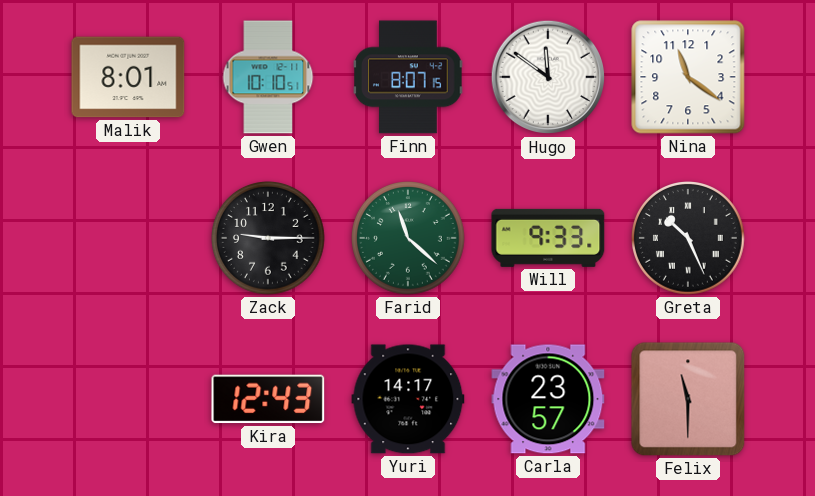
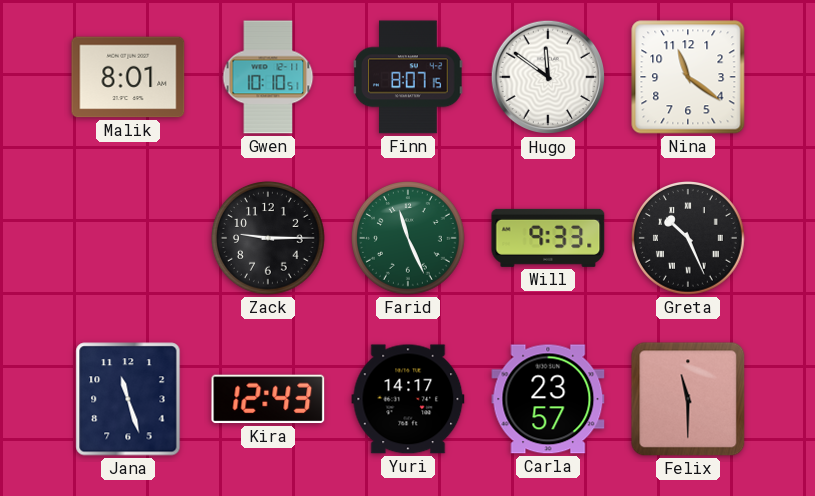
Farid: 11:22 -> 11:26 (409, 239)
Jana: none -> 11:27 (128, 399)
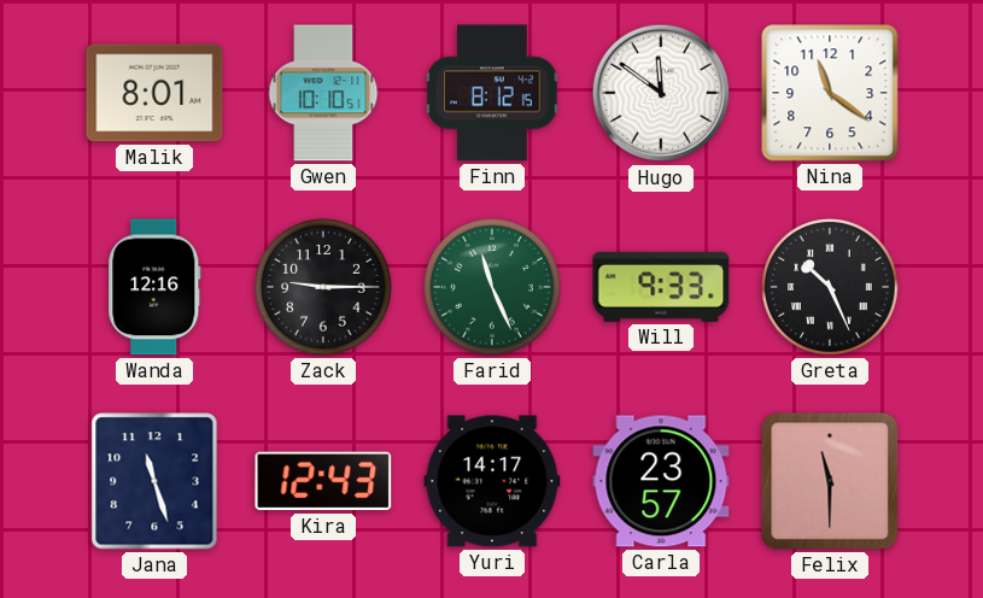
Finn: 8:07 -> 8:12 (492, 93)
Wanda: none -> 12:16 (154, 287)
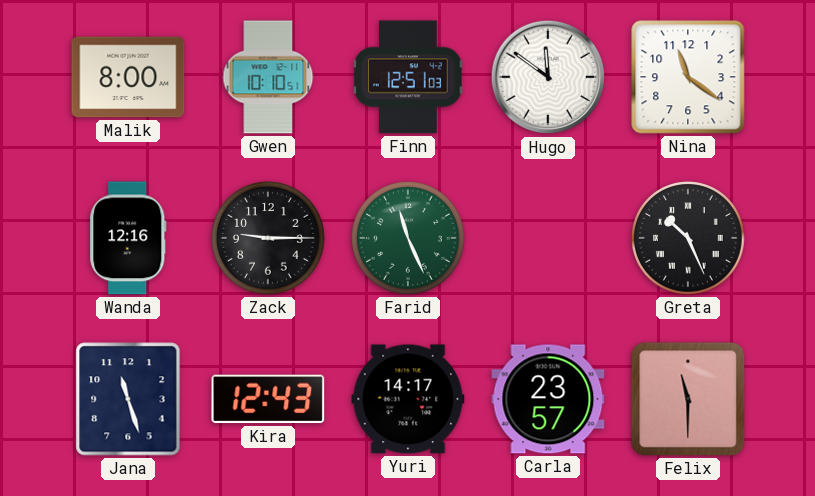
Malik: 8:01 -> 8:00 (128, 77)
Finn: 8:12 -> 12:51 (408, 77)
Will: 9:33 -> none (661, 287)
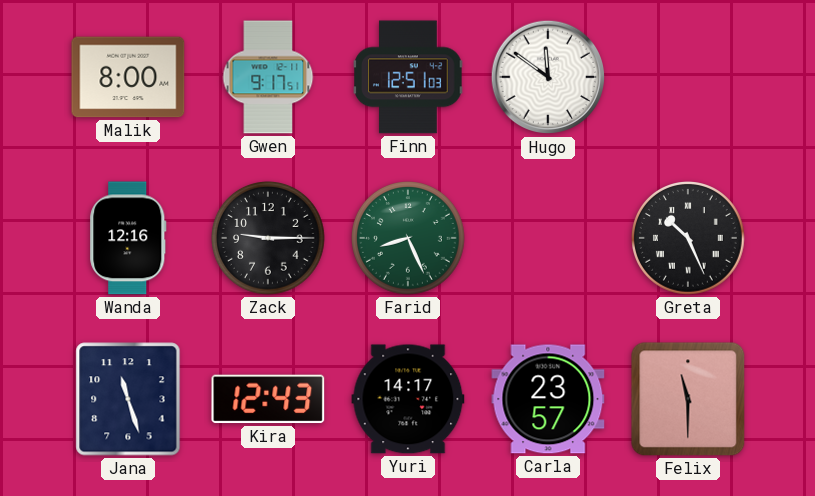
Gwen: 10:10 -> 9:17 (268, 77)
Nina: 11:21 -> none (688, 77)
Farid: 11:26 -> 8:26 (409, 239)
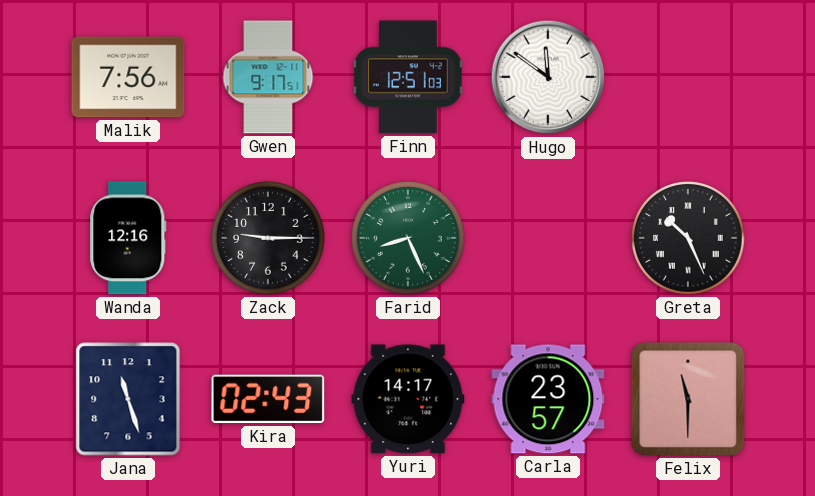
Malik: 8:00 -> 7:56 (128, 77)
Kira: 12:43 -> 02:43 (268, 399)
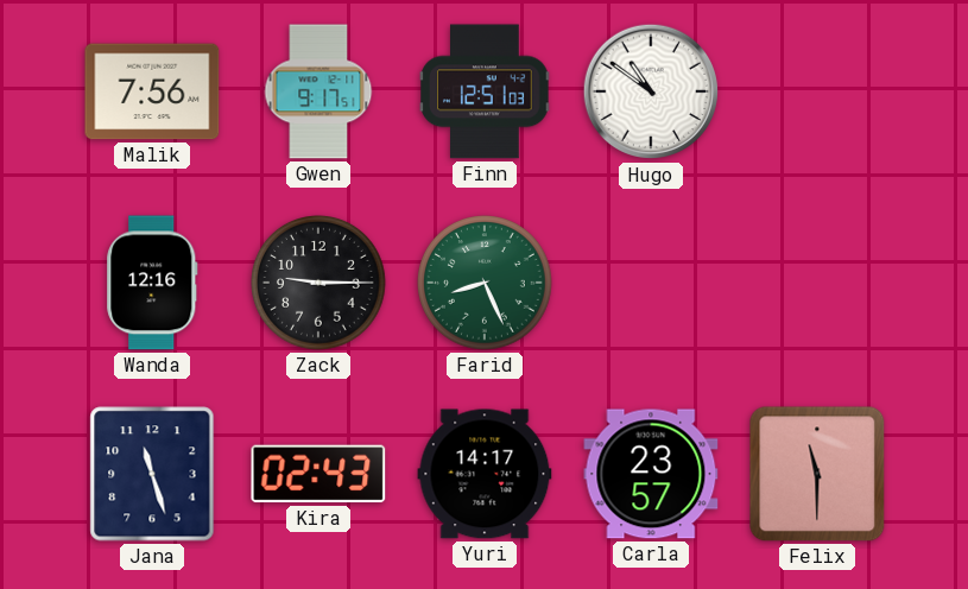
Hugo: 11:51 -> 10:51 (651, 91)
Greta: 10:26 -> none (689, 239)
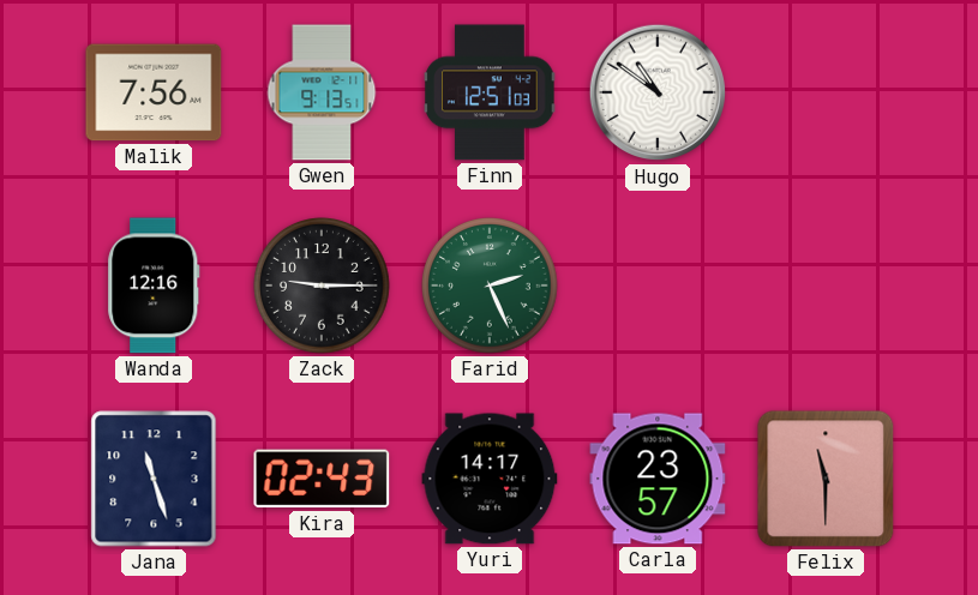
Gwen: 9:17 -> 9:13 (322, 92)
Farid: 8:26 -> 2:26 (491, 287)
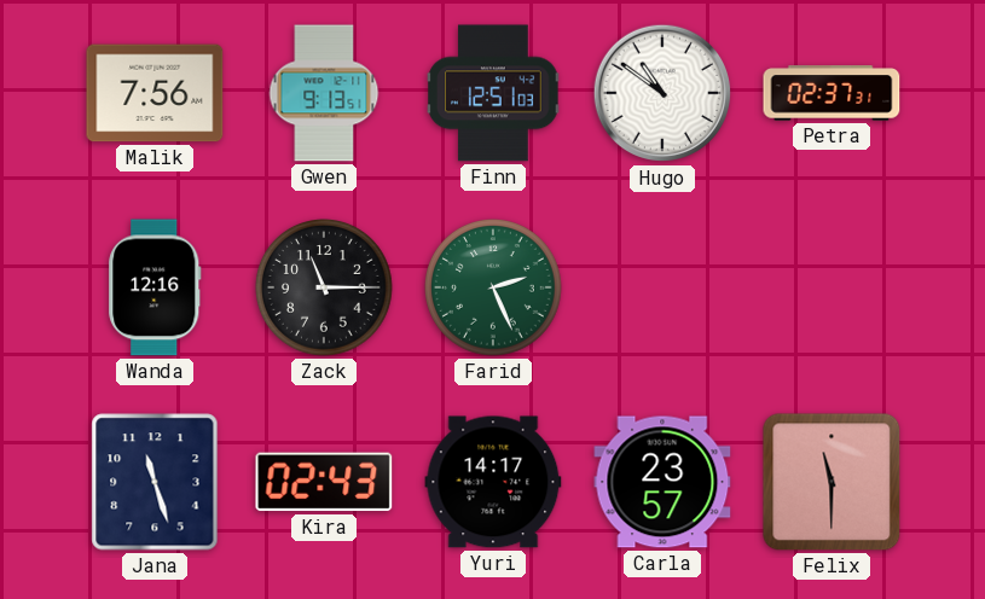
Petra: none -> 02:37 (832, 93)
Zack: 9:15 -> 11:15 (325, 289)
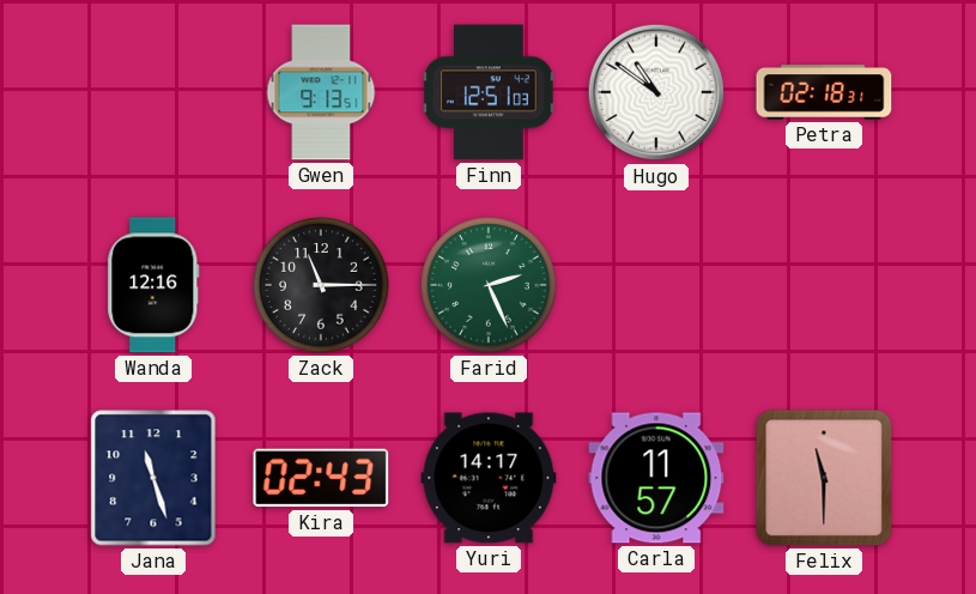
Malik: 7:56 -> none (155, 93)
Petra: 02:37 -> 02:18 (824, 92)
Carla: 23:57 -> 11:57 (656, 478)
